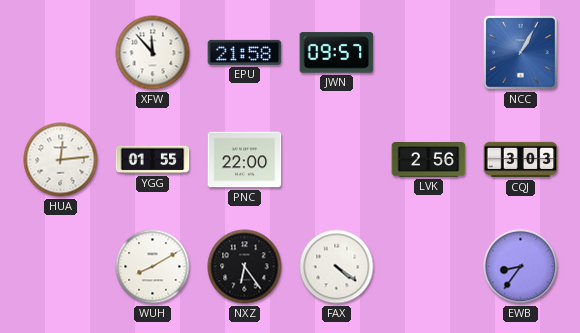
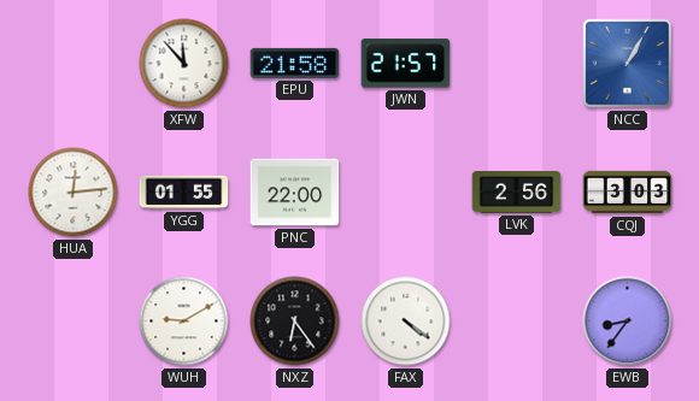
JWN: 09:57 -> 21:57 (406, 64)
WUH: 8:10 -> 9:10 (184, 322)
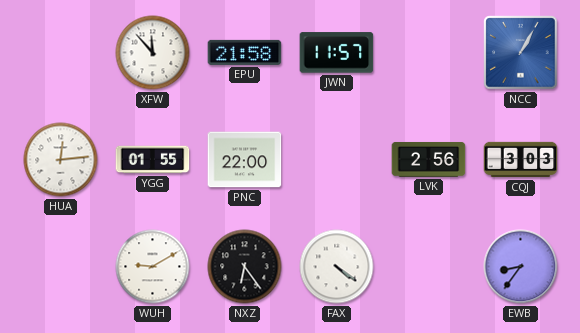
JWN: 21:57 -> 11:57 (337, 53)
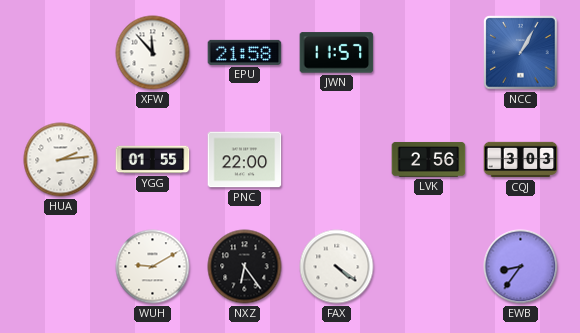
HUA: 12:14 -> 2:14 (61, 160)
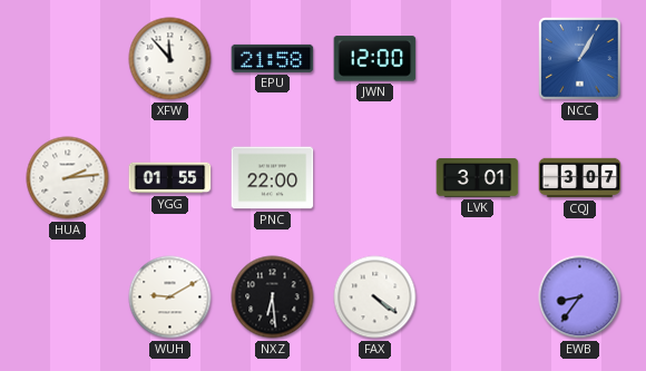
JWN: 11:57 -> 12:00 (375, 59)
LVK: 2:56 -> 3:01 (478, 177)
CQJ: 3:03 -> 3:07 (580, 178)
NXZ: 6:24 -> 6:29 (273, 297)
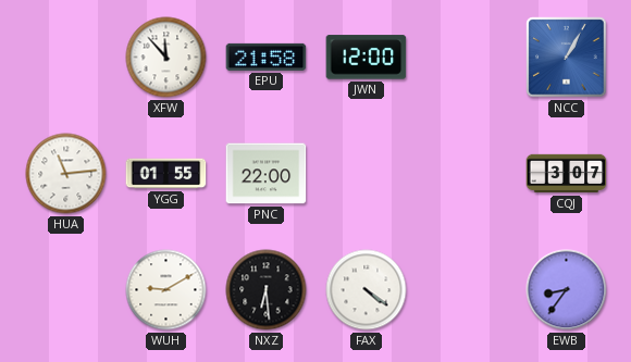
HUA: 2:14 -> 11:14 (66, 174)
LVK: 3:01 -> none (478, 177)
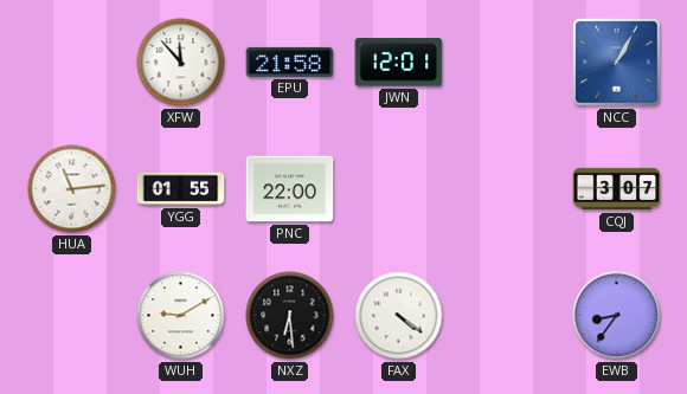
JWN: 12:00 -> 12:01 (399, 63)
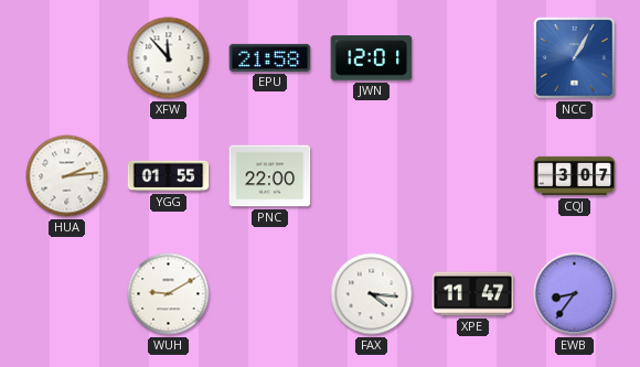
HUA: 11:14 -> 2:14 (67, 176)
NXZ: 6:29 -> none (290, 316)
FAX: 4:21 -> 4:16 (372, 294)
XPE: none -> 11:47 (473, 294)
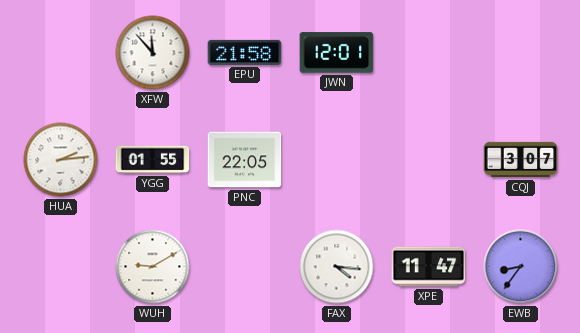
NCC: 1:05 -> none (575, 58)
PNC: 22:00 -> 22:05 (245, 160)
